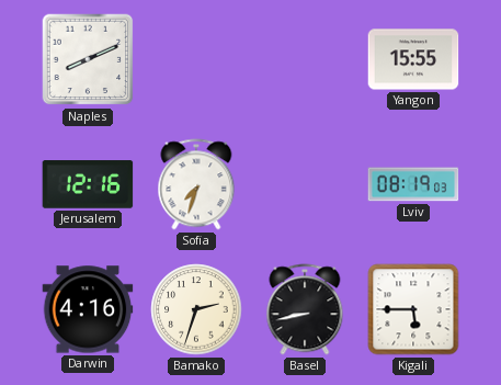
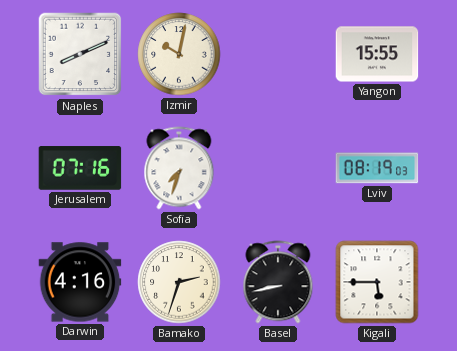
Izmir: none -> 10:02 (179, 54)
Jerusalem: 12:16 -> 07:16 (80, 168)
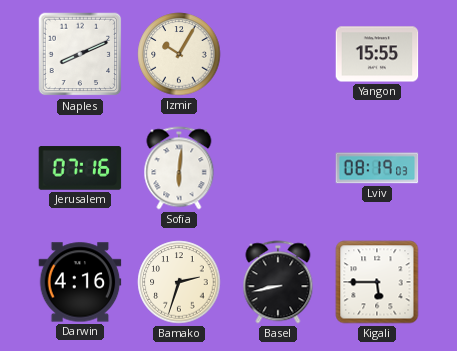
Izmir: 10:02 -> 10:05 (179, 54)
Sofia: 7:33 -> 6:01 (179, 168)
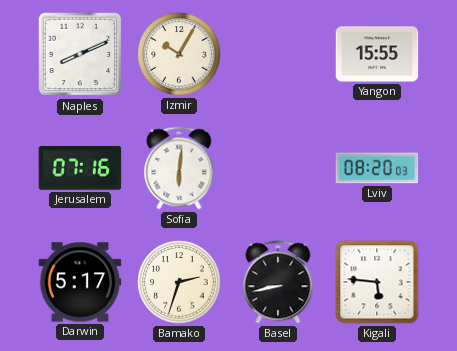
Lviv: 08:19 -> 08:20 (377, 168)
Darwin: 4:16 -> 5:17 (80, 282)
Kigali: 5:45 -> 5:46 (377, 282)
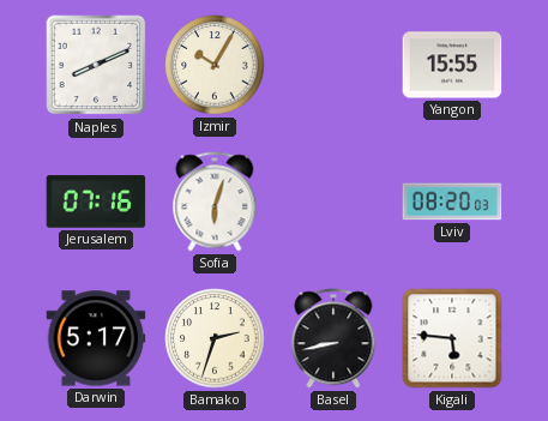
Sofia: 6:01 -> 6:03 (215, 202)
